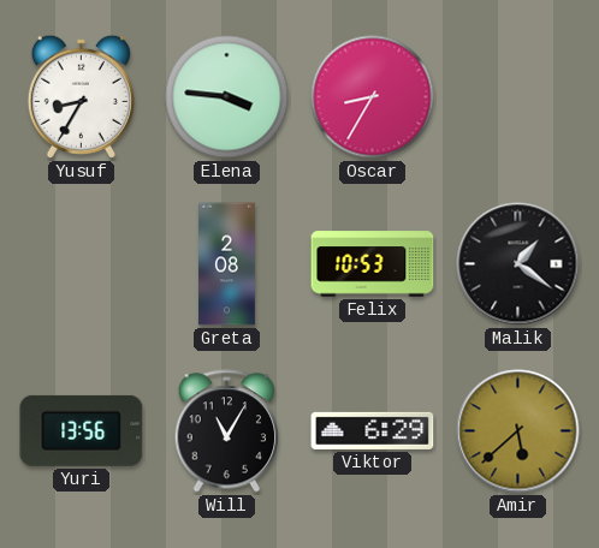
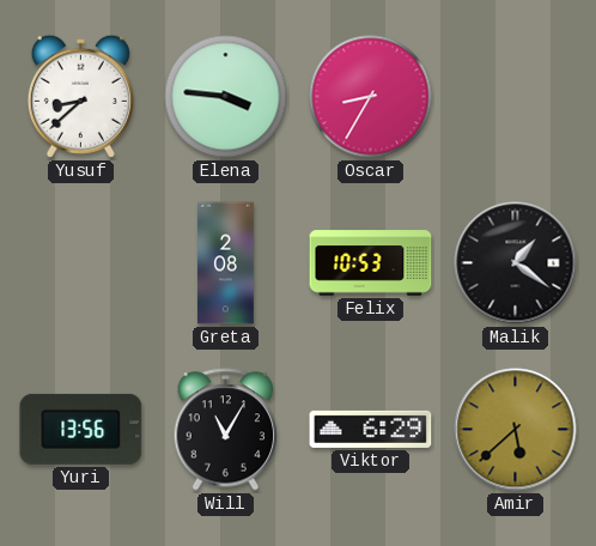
Yusuf: 8:35 -> 8:38 (80, 96)
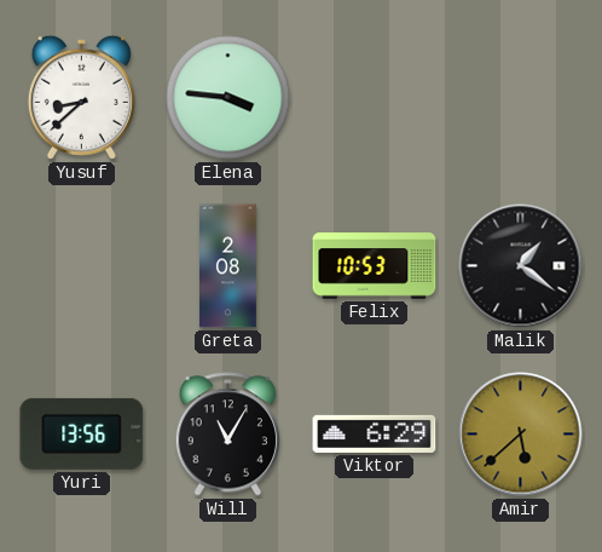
Oscar: 8:35 -> none (371, 97)
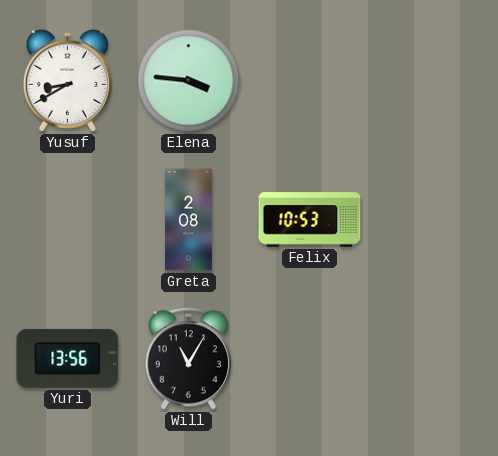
Yusuf: 8:38 -> 8:40 (67, 80)
Malik: 1:21 -> none (521, 266)
Viktor: 6:29 -> none (375, 433)
Amir: 5:38 -> none (521, 435)
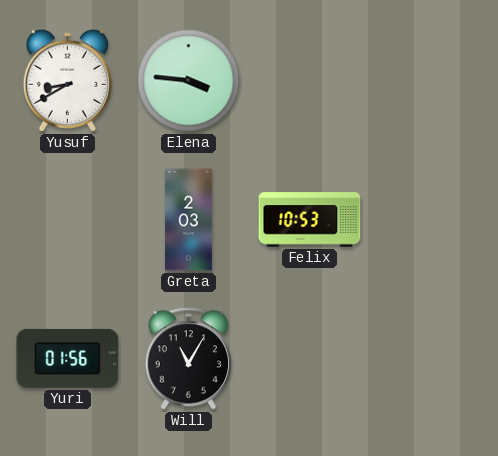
Greta: 2:08 -> 2:03 (189, 220)
Yuri: 13:56 -> 01:56 (68, 358)
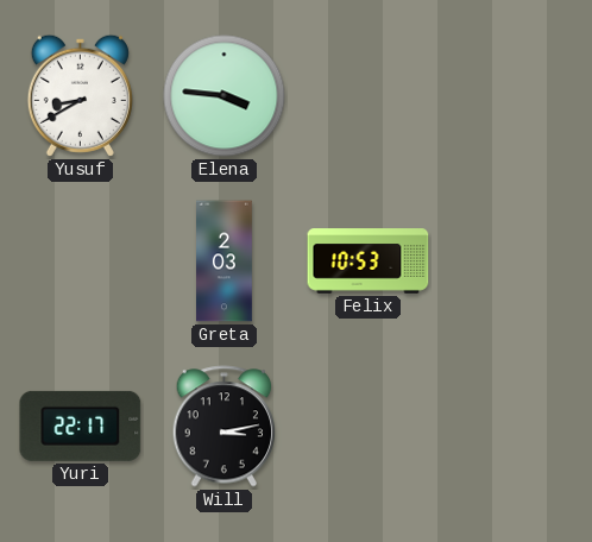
Yuri: 01:56 -> 22:17 (81, 426)
Will: 11:05 -> 3:13 (225, 427)
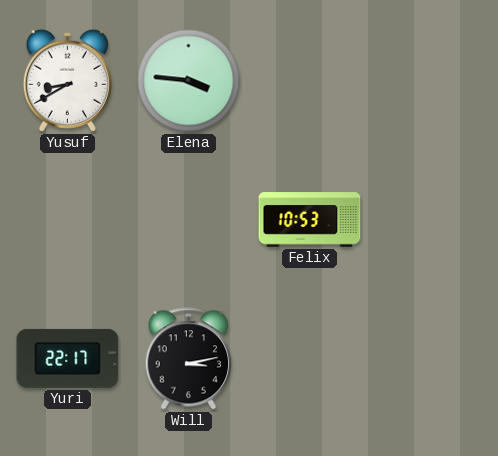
Greta: 2:03 -> none (225, 261)
